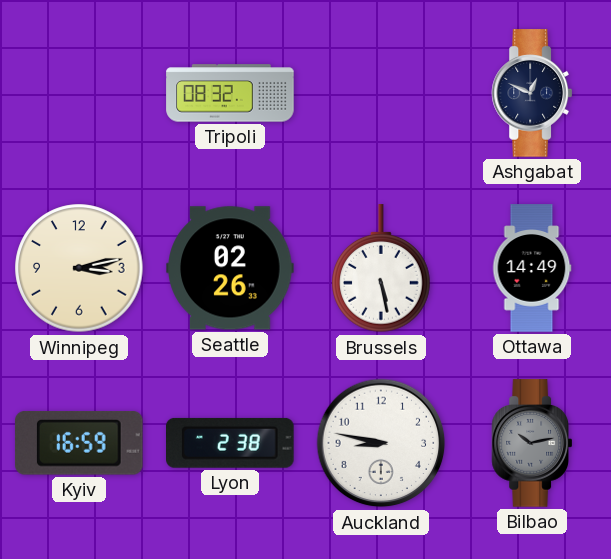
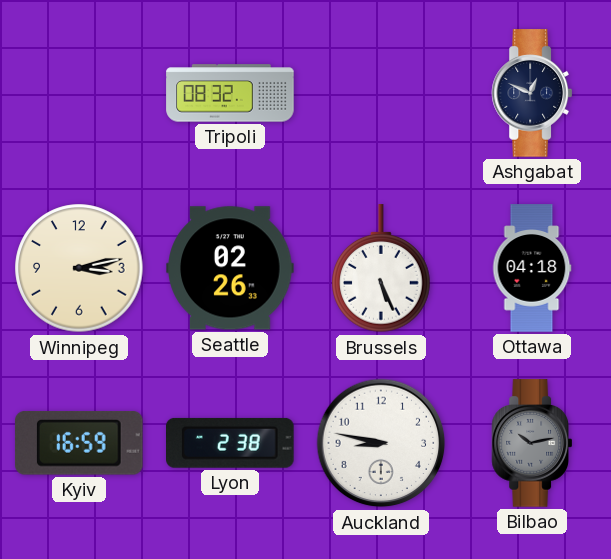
Brussels: 5:28 -> 5:26 (381, 269)
Ottawa: 14:49 -> 04:18 (532, 268)
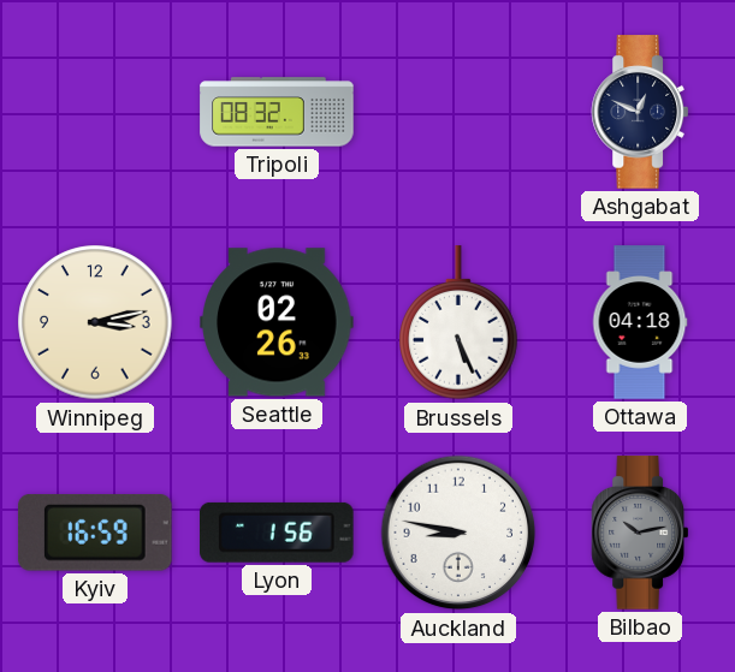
Lyon: 2:38 -> 1:56 (278, 533)
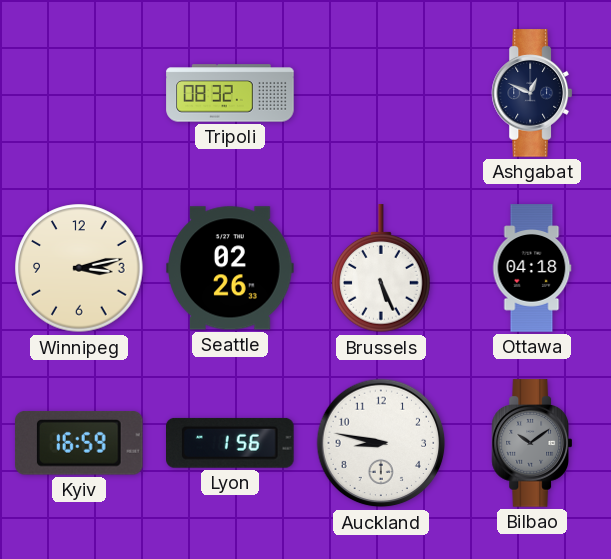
Bilbao: 10:13 -> 10:09 (531, 443)
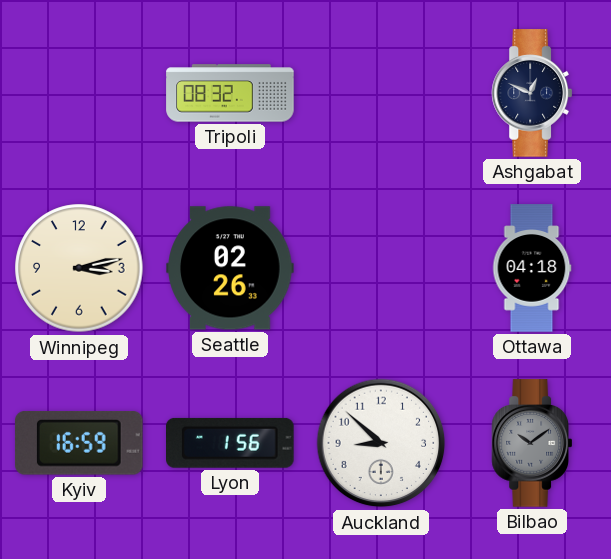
Brussels: 5:26 -> none (381, 269)
Auckland: 8:47 -> 8:52 (381, 443)
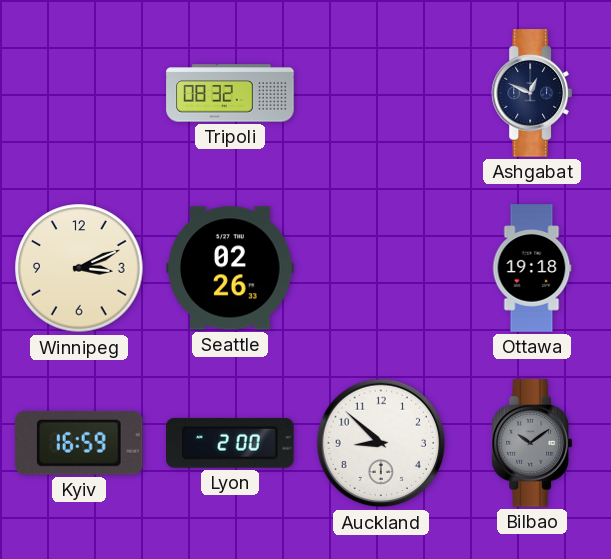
Winnipeg: 3:13 -> 3:11 (79, 268)
Ottawa: 04:18 -> 19:18 (532, 268)
Lyon: 1:56 -> 2:00 (231, 443)
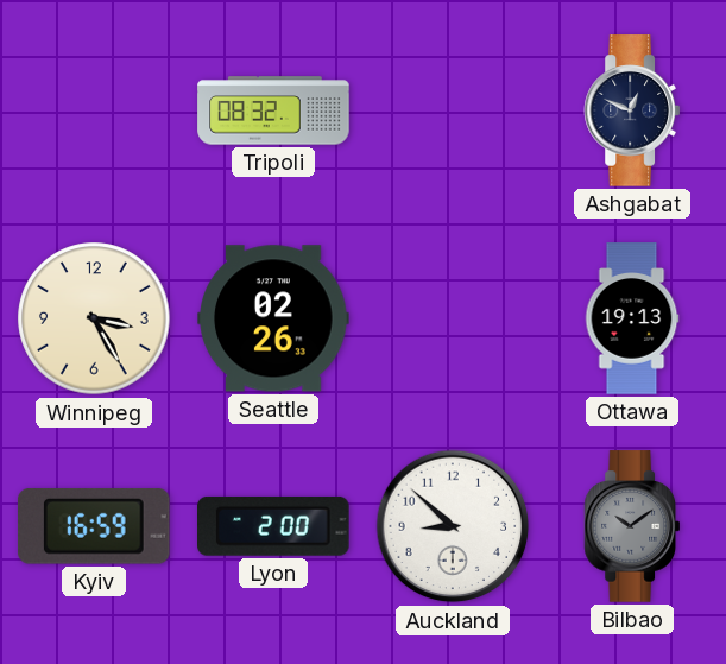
Winnipeg: 3:11 -> 3:25 (94, 318)
Ottawa: 19:18 -> 19:13 (632, 318)
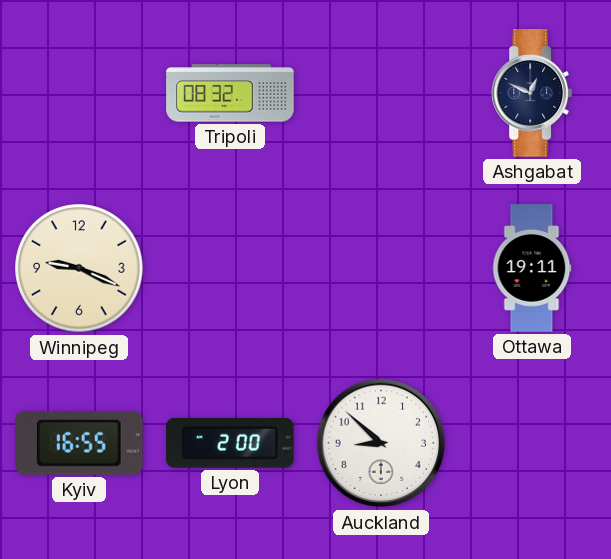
Winnipeg: 3:25 -> 9:19 (79, 268)
Seattle: 02:26 -> none (273, 318)
Ottawa: 19:13 -> 19:11 (532, 268)
Kyiv: 16:59 -> 16:55 (79, 444)
Bilbao: 10:09 -> none (631, 526)
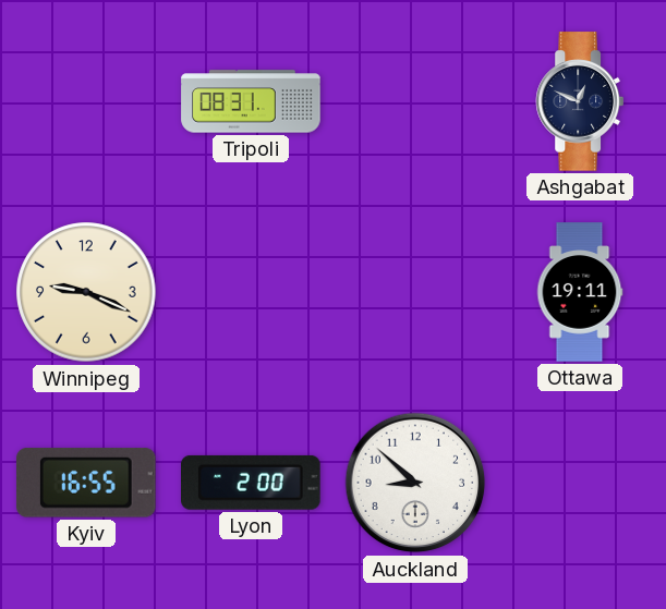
Tripoli: 08:32 -> 08:31 (251, 101)
